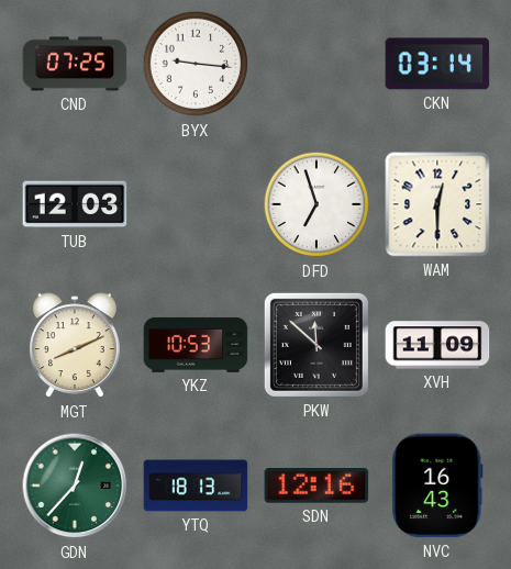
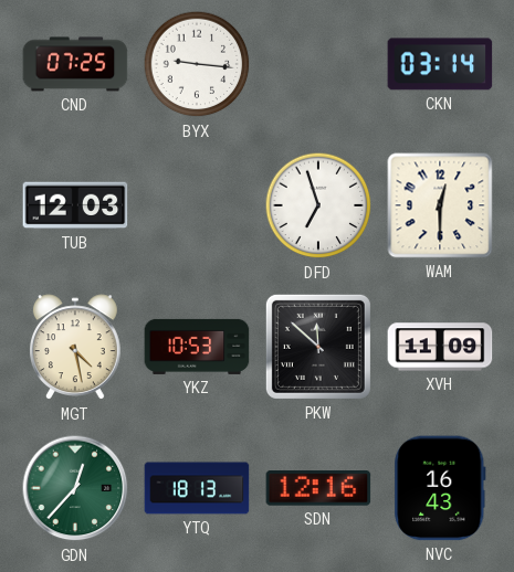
MGT: 8:11 -> 4:28 (75, 348)
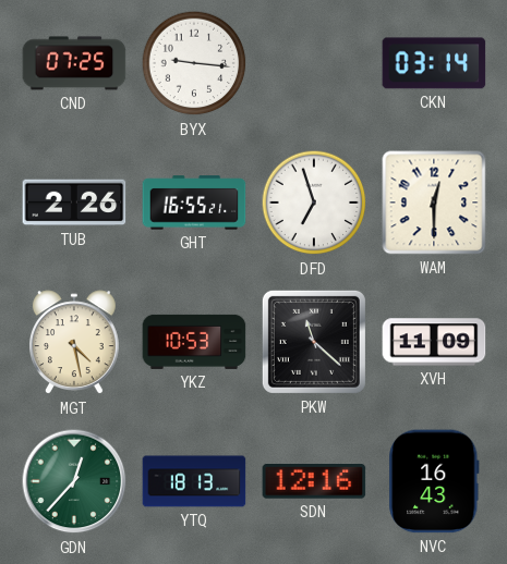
TUB: 12:03 -> 2:26 (74, 203)
GHT: none -> 16:55 (194, 203)
PKW: 11:52 -> 11:22 (314, 342)
